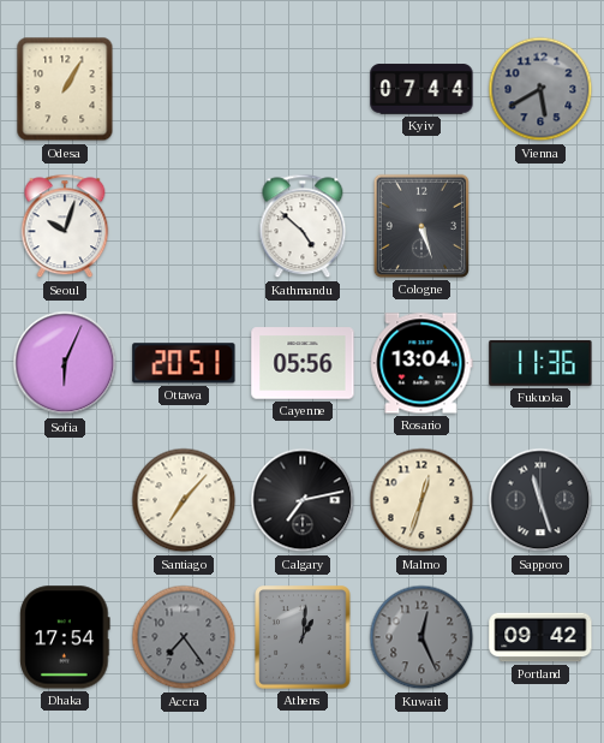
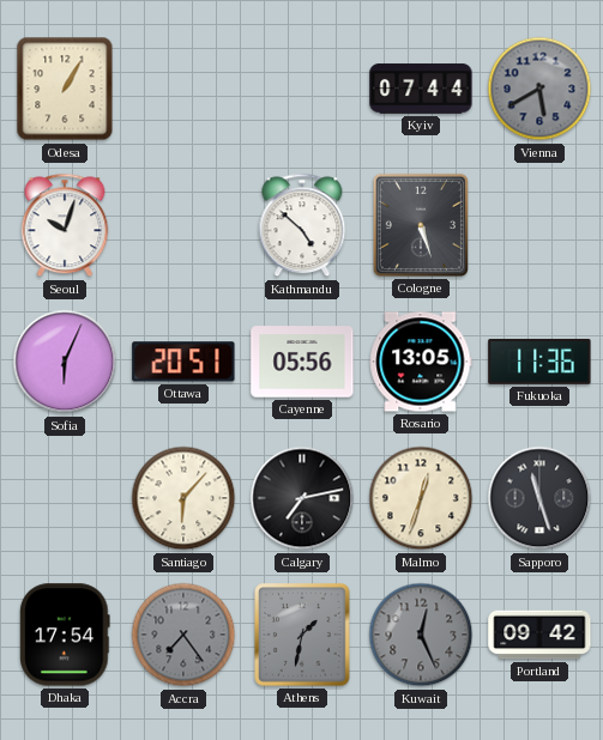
Rosario: 13:04 -> 13:05 (421, 362)
Santiago: 7:07 -> 6:07 (183, 498)
Athens: 1:01 -> 1:32 (302, 635)
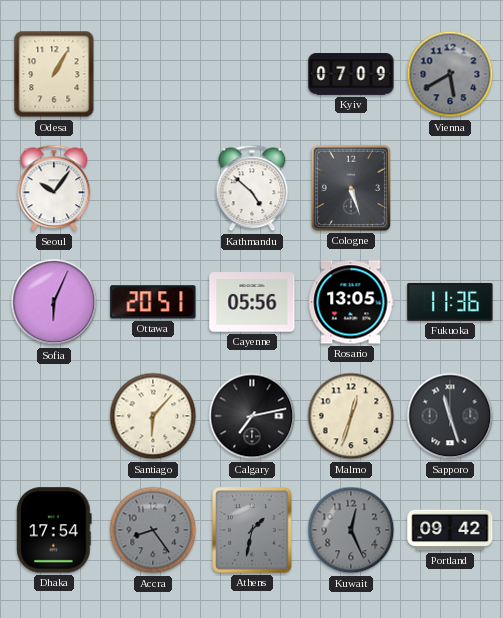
Kyiv: 07:44 -> 07:09 (351, 74)
Seoul: 10:03 -> 10:06 (54, 188)
Accra: 7:24 -> 8:24 (153, 530)
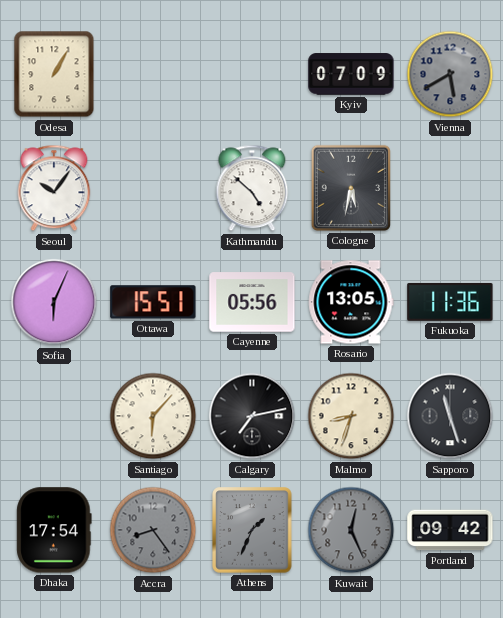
Cologne: 5:27 -> 5:32 (351, 188)
Ottawa: 20:51 -> 15:51 (153, 302)
Malmo: 12:33 -> 8:33 (351, 416)
Athens: 1:32 -> 1:34 (252, 530)
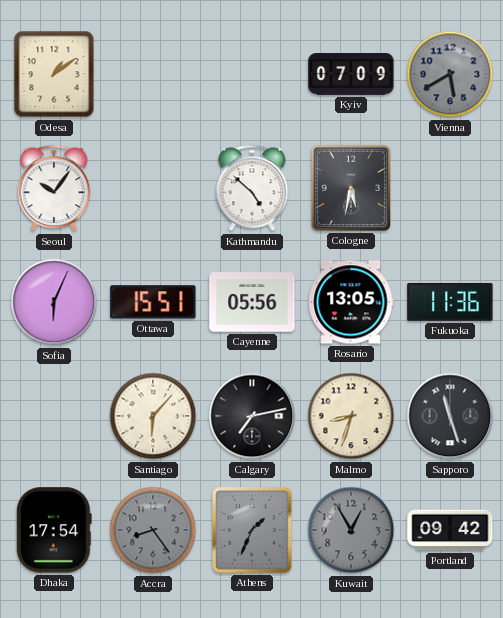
Odesa: 1:05 -> 1:09 (54, 74)
Kuwait: 12:26 -> 12:55 (351, 530)
